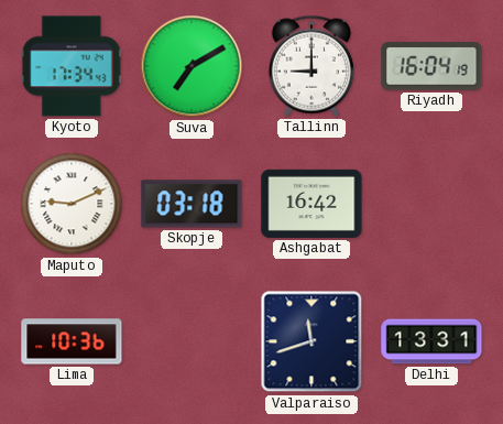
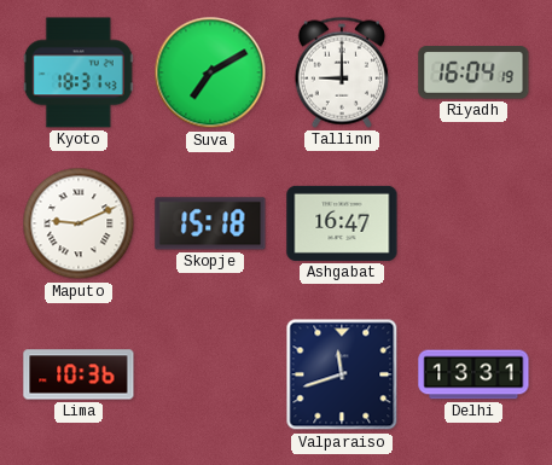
Kyoto: 17:34 -> 18:31 (79, 72)
Skopje: 03:18 -> 15:18 (210, 223)
Ashgabat: 16:42 -> 16:47 (342, 223)
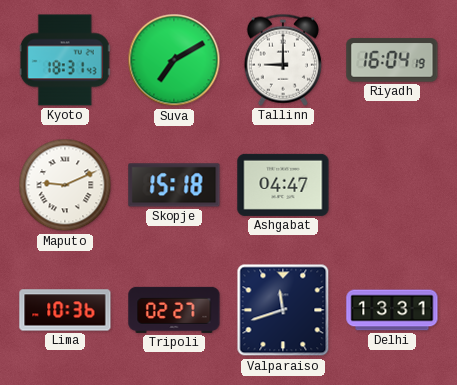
Ashgabat: 16:47 -> 04:47 (283, 185)
Tripoli: none -> 02:27 (174, 310)
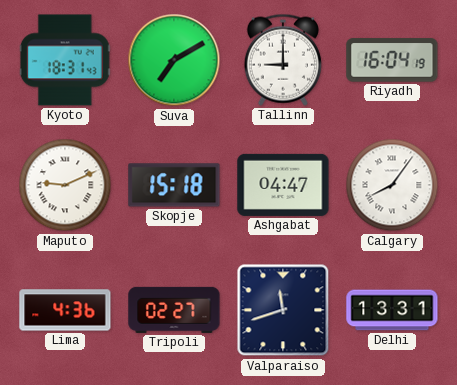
Calgary: none -> 8:06 (392, 185)
Lima: 10:36 -> 4:36 (65, 310)
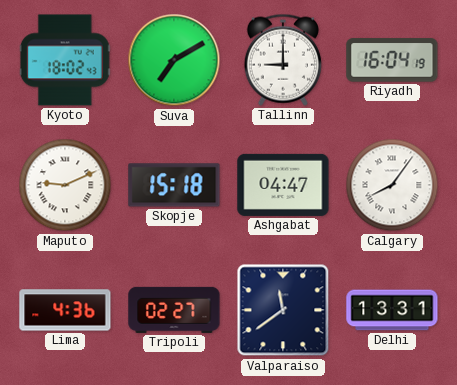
Kyoto: 18:31 -> 18:02 (65, 60)
Valparaiso: 11:42 -> 11:39 (283, 310)
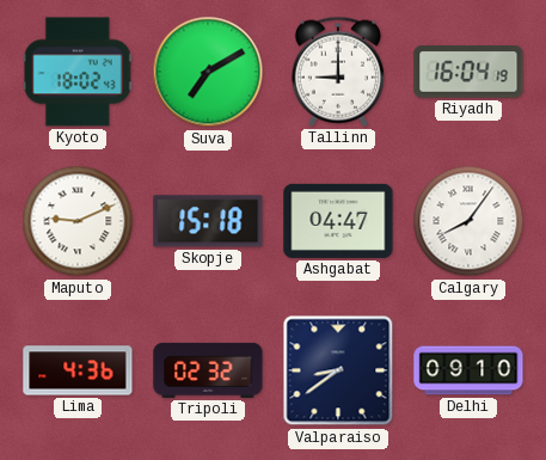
Tripoli: 02:27 -> 02:32 (208, 370)
Valparaiso: 11:39 -> 8:39 (338, 370)
Delhi: 13:31 -> 09:10 (468, 370)
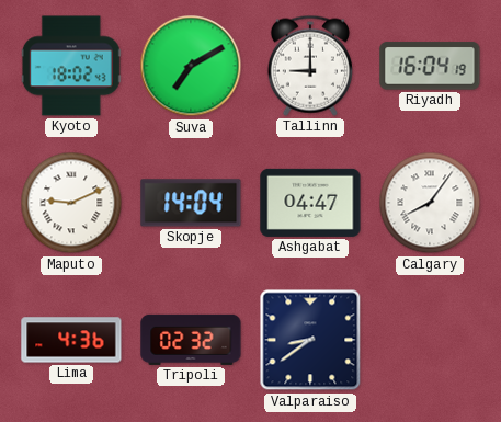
Skopje: 15:18 -> 14:04 (191, 203)
Delhi: 09:10 -> none (468, 370)
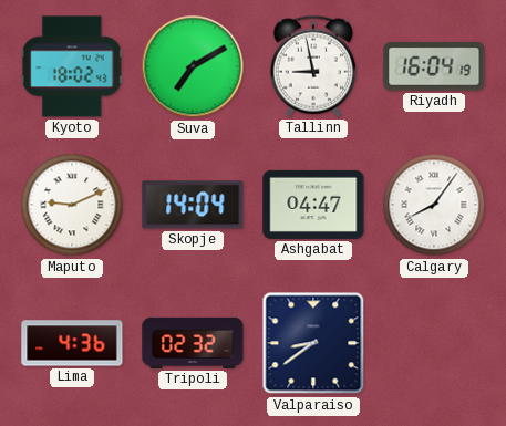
Tallinn: 9:00 -> 8:58 (313, 66)
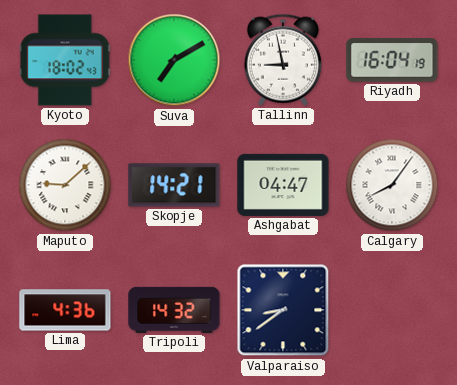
Maputo: 9:11 -> 9:08 (65, 185)
Skopje: 14:04 -> 14:21 (174, 185)
Tripoli: 02:32 -> 14:32 (174, 310)
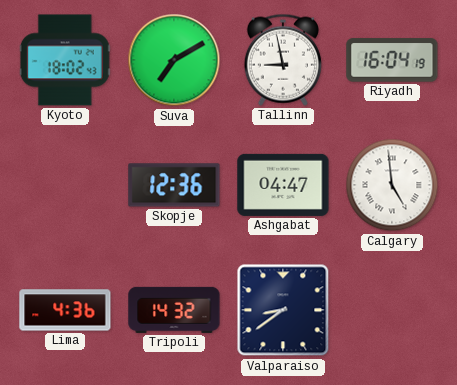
Maputo: 9:08 -> none (65, 185)
Skopje: 14:21 -> 12:36 (174, 185)
Calgary: 8:06 -> 4:59 (392, 185)
